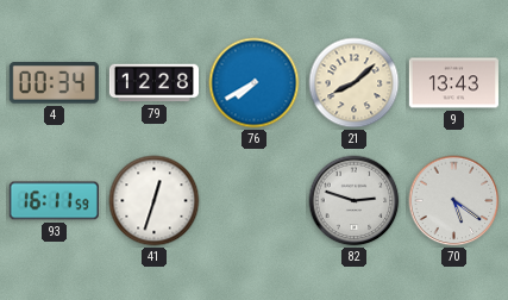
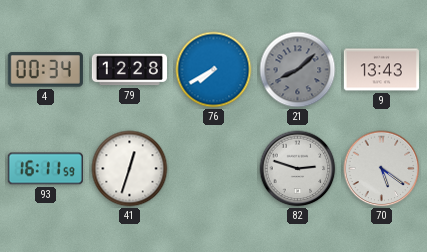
21 dial: cream -> grey (298, 70)
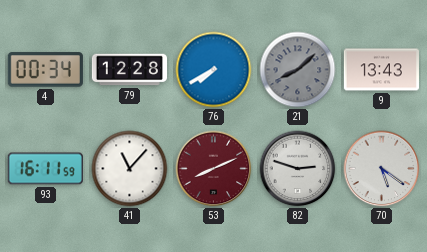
41: 12:33 -> 11:07 (130, 169)
53: none -> 8:11 (214, 169)
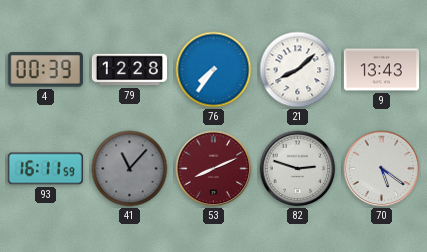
4: 00:34 -> 00:39 (45, 70)
76: 7:40 -> 7:36 (214, 70)
21 dial: grey -> white (298, 70)
41 dial: white -> grey (130, 169)
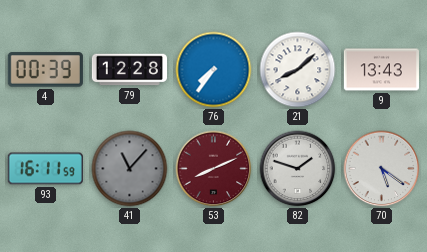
82: 2:48 -> 1:48 (298, 169)
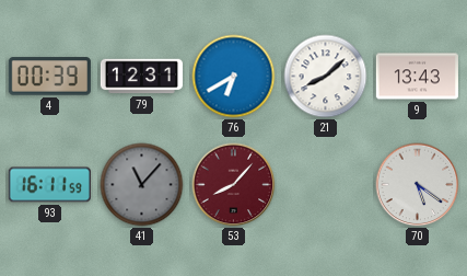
79: 12:28 -> 12:31 (141, 77)
76: 7:36 -> 6:40 (234, 77)
53: 8:11 -> 8:07 (234, 185)
82: 1:48 -> none (298, 169)
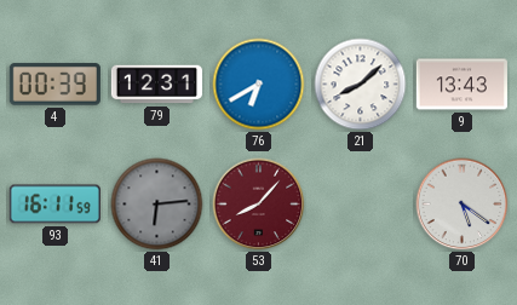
41: 11:07 -> 6:14 (157, 205)
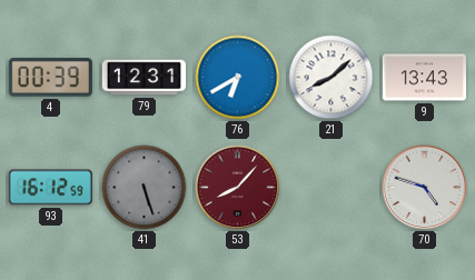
93: 16:11 -> 16:12 (50, 188)
41: 6:14 -> 5:27 (145, 188)
70: 5:21 -> 4:48 (425, 188)
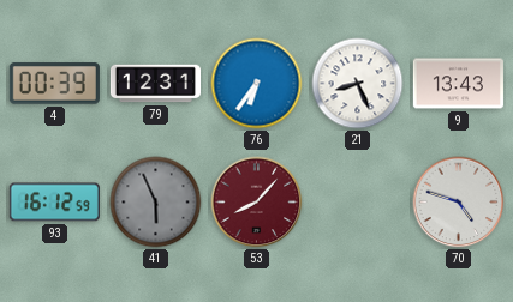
76: 6:40 -> 6:36 (257, 84)
21: 8:08 -> 8:26 (358, 84)
41: 5:27 -> 5:56 (156, 203)
